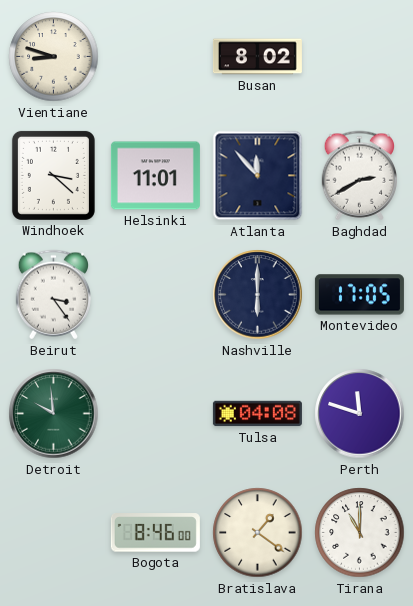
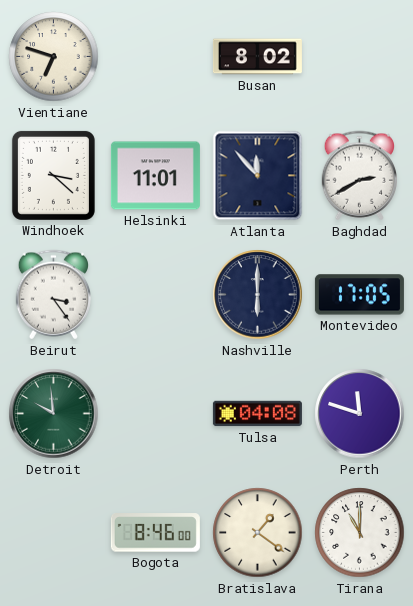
Vientiane: 8:48 -> 6:48 (54, 57)
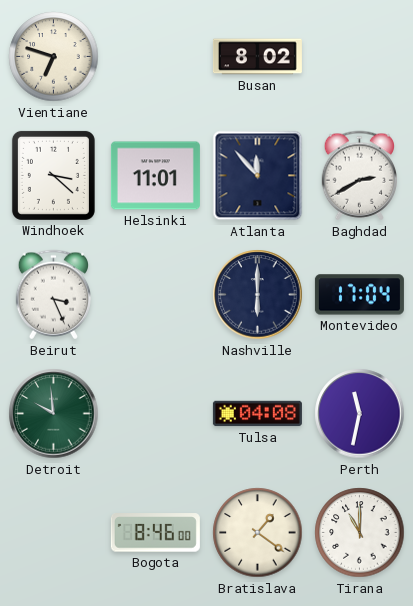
Beirut: 3:24 -> 3:26 (53, 295)
Montevideo: 17:05 -> 17:04 (359, 295)
Perth: 11:48 -> 11:32 (360, 414)
